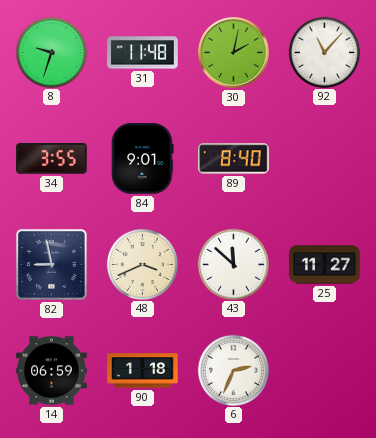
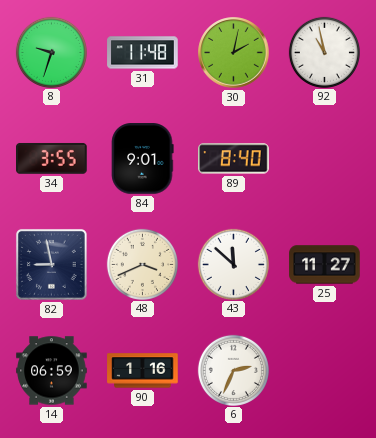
92: 11:07 -> 10:58 (324, 52)
90: 1:18 -> 1:16 (143, 371)
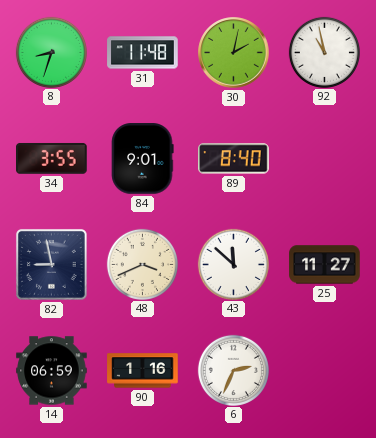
8: 9:33 -> 8:33 (51, 52)
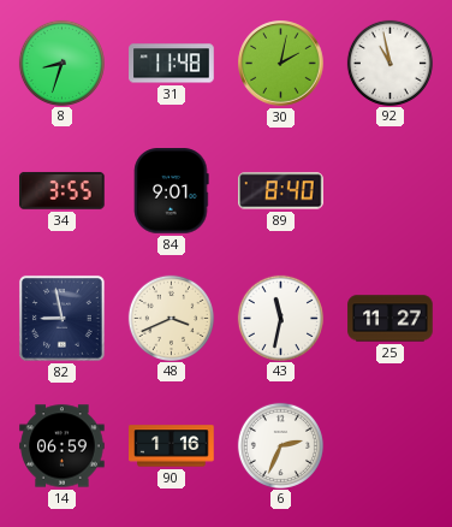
43: 11:52 -> 11:32 (280, 318)
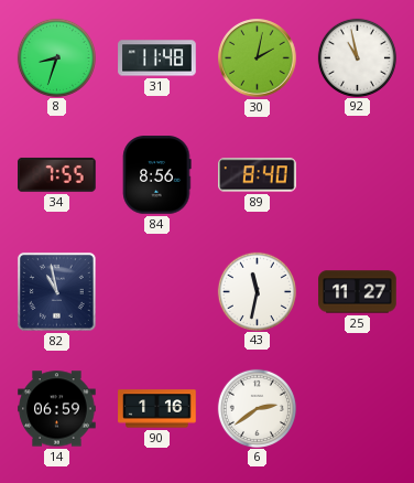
34: 3:55 -> 7:55 (57, 174)
84: 9:01 -> 8:56 (157, 175)
82: 8:58 -> 10:58 (56, 291)
48: 3:41 -> none (171, 318)
6: 2:34 -> 2:39 (257, 408)
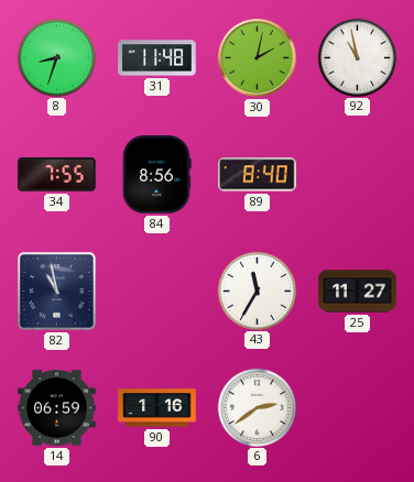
43: 11:32 -> 11:35 (257, 291)
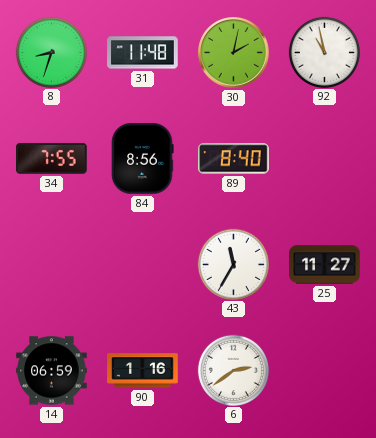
82: 10:58 -> none (56, 291)
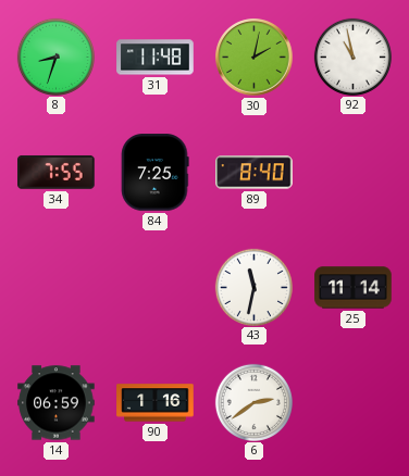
84: 8:56 -> 7:25 (156, 173)
43: 11:35 -> 11:32 (253, 287)
25: 11:27 -> 11:14 (354, 288)
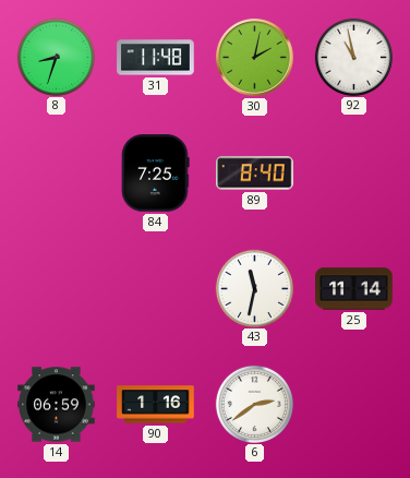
34: 7:55 -> none (57, 172)
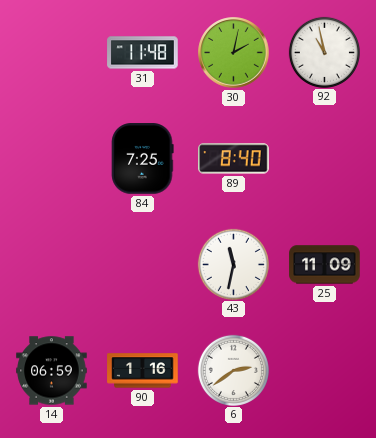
8: 8:33 -> none (56, 57)
25: 11:14 -> 11:09 (325, 265)
